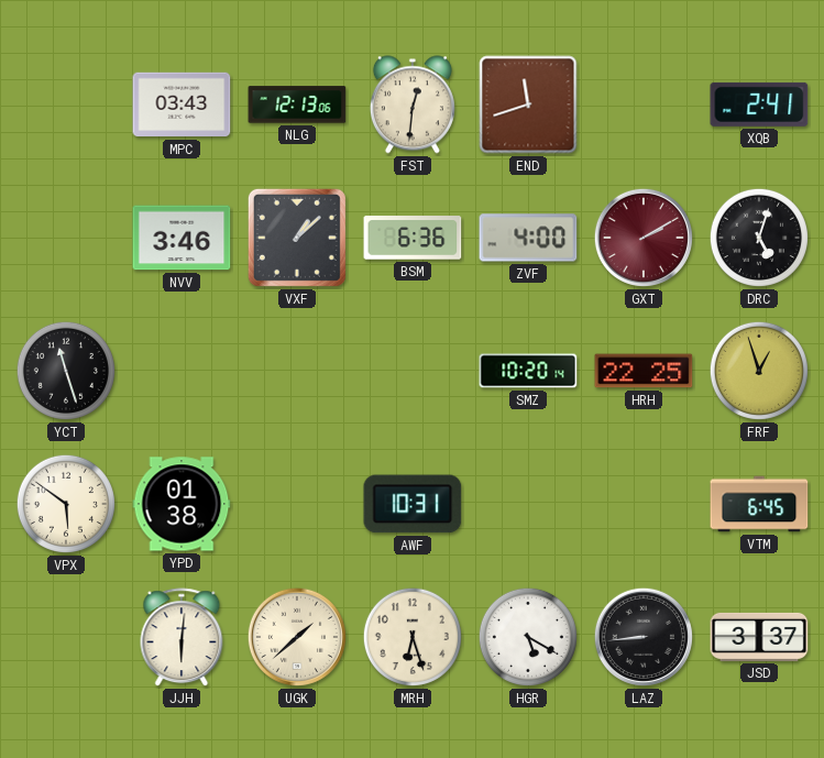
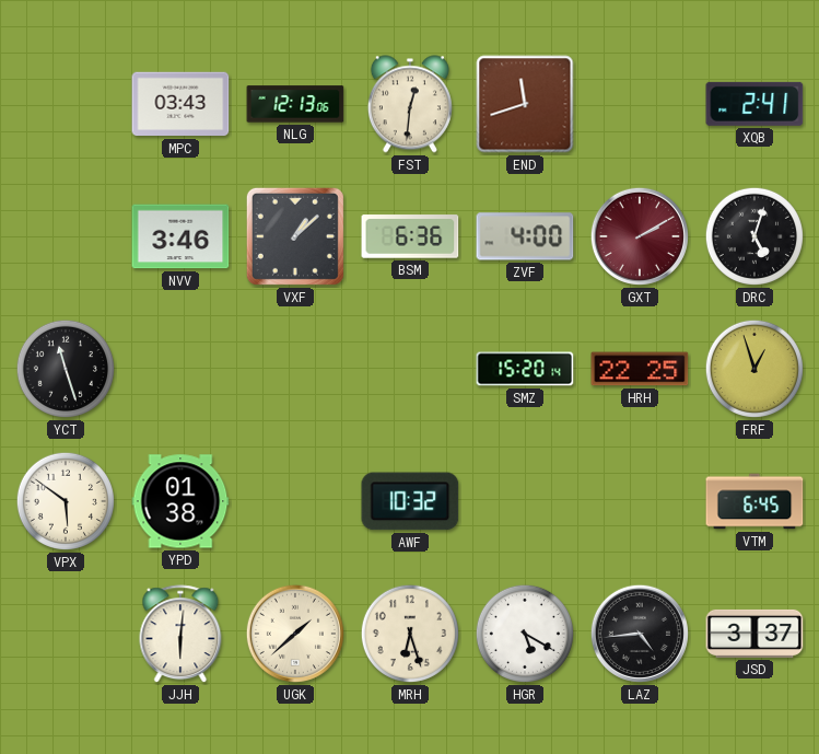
SMZ: 10:20 -> 15:20 (525, 369)
AWF: 10:31 -> 10:32 (410, 501)
LAZ: 8:44 -> 4:44 (640, 634)
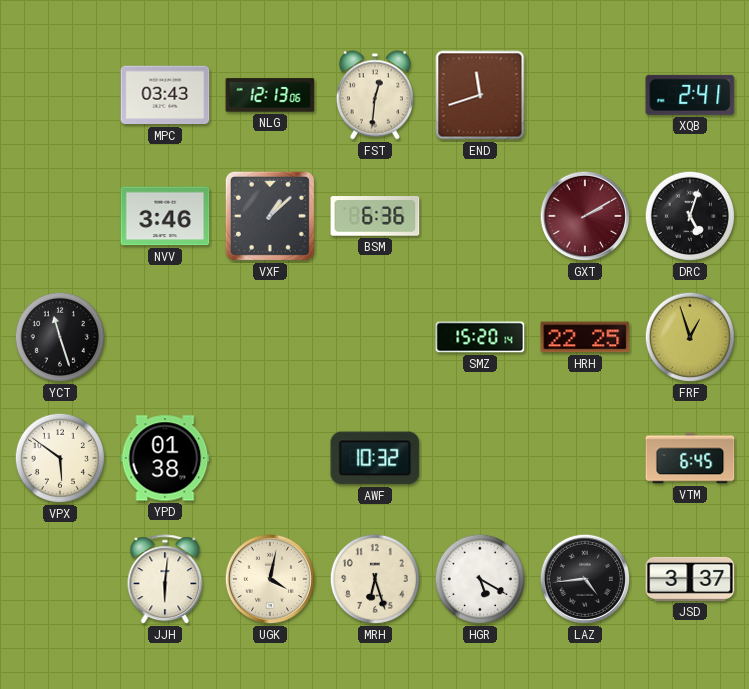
ZVF: 4:00 -> none (525, 236)
UGK: 1:38 -> 4:02 (270, 579)
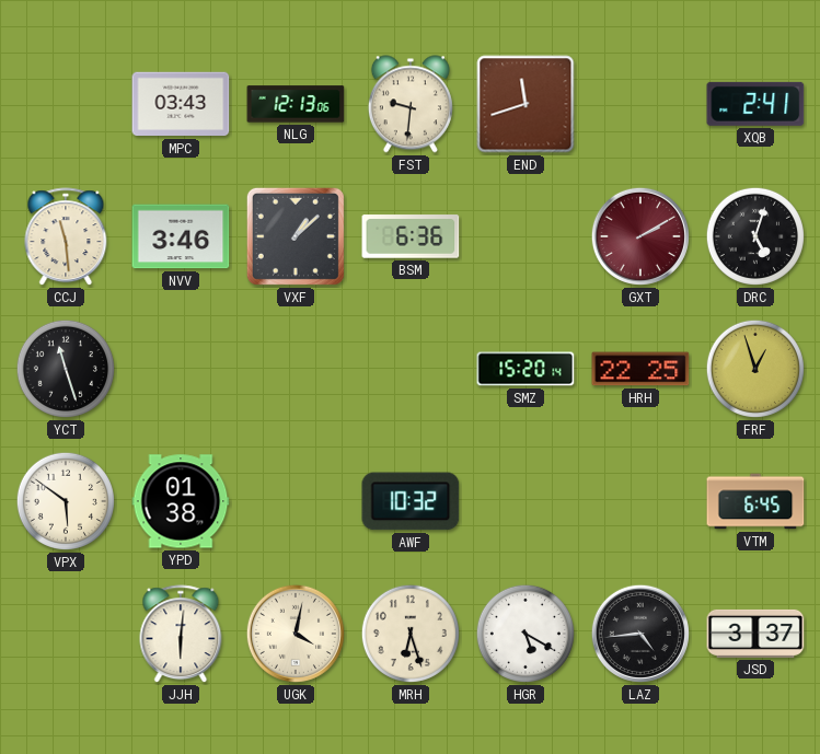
FST: 12:31 -> 9:31 (411, 104)
CCJ: none -> 11:29 (66, 237)
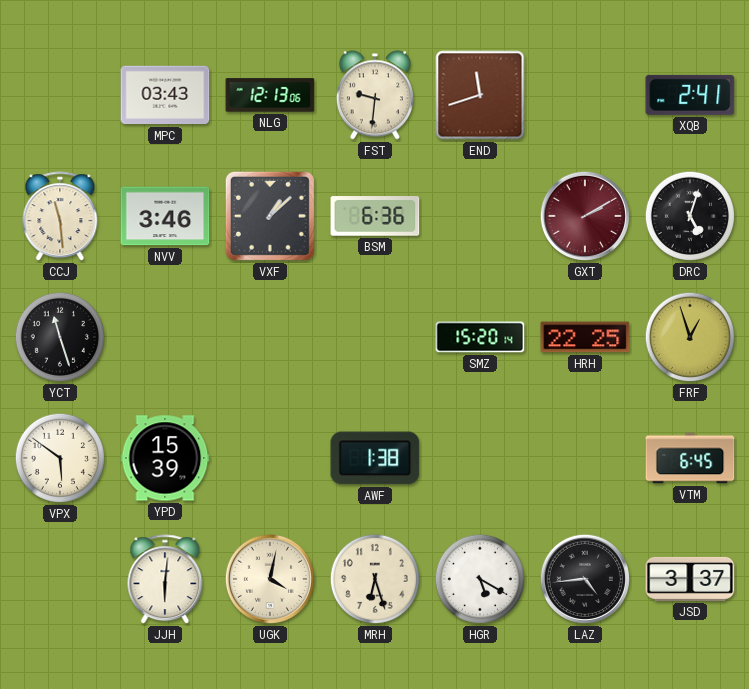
YPD: 01:38 -> 15:39 (165, 458)
AWF: 10:32 -> 1:38 (375, 458)
